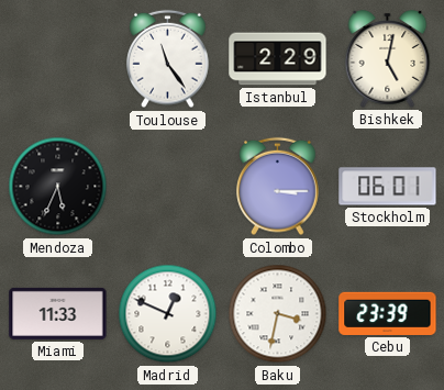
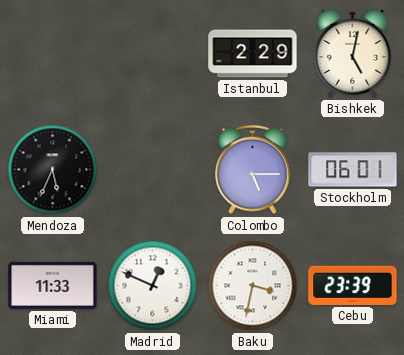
Toulouse: 11:24 -> none (168, 59)
Colombo: 3:15 -> 5:15 (253, 170)
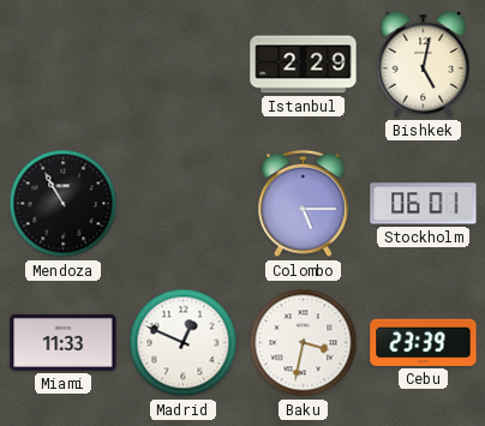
Mendoza: 5:34 -> 10:55 (64, 204)
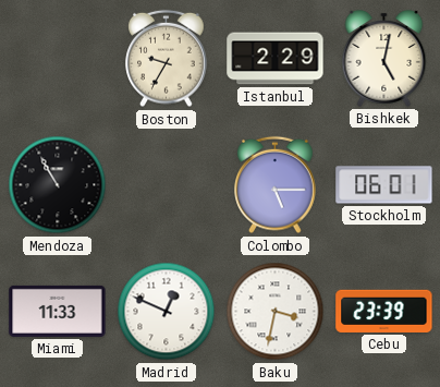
Boston: none -> 9:35 (167, 59)
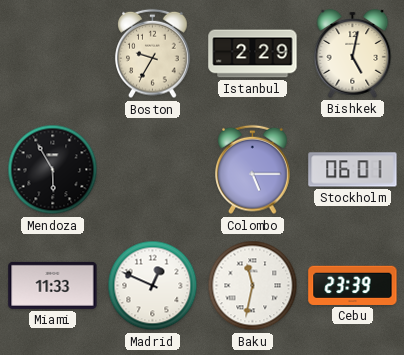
Mendoza: 10:55 -> 5:55 (53, 170)
Baku: 3:32 -> 11:32 (253, 286)
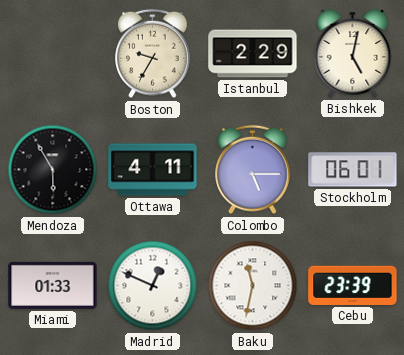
Ottawa: none -> 4:11 (153, 170)
Miami: 11:33 -> 01:33 (53, 285)
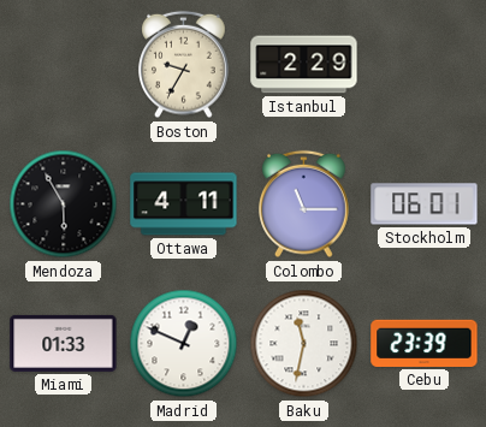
Bishkek: 5:02 -> none (353, 53)
Colombo: 5:15 -> 11:15 (304, 204)
